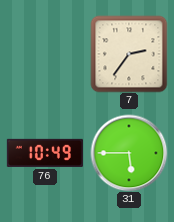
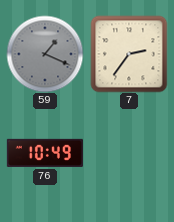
59: none -> 1:19 (45, 54)
31: 5:45 -> none (129, 153)
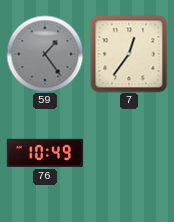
59: 1:19 -> 1:24 (45, 54)
7: 2:36 -> 12:36 (129, 54)
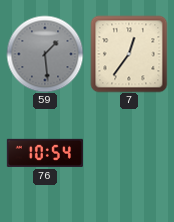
59: 1:24 -> 1:29 (45, 54)
76: 10:49 -> 10:54 (45, 153)
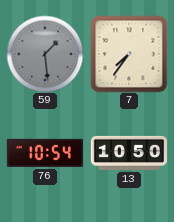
7: 12:36 -> 7:36 (129, 54)
13: none -> 10:50 (128, 153)
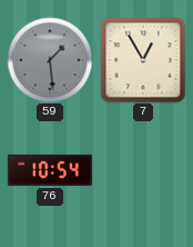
7: 7:36 -> 12:55 (143, 60)
13: 10:50 -> none (128, 153)
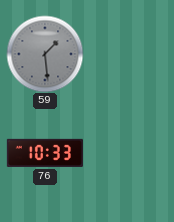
7: 12:55 -> none (143, 60)
76: 10:54 -> 10:33 (45, 153)
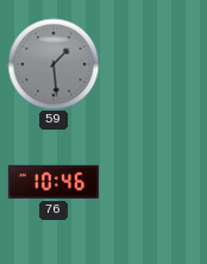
76: 10:33 -> 10:46 (54, 182)
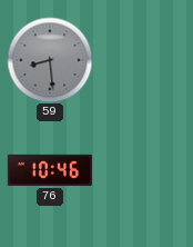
59: 1:29 -> 8:29 (50, 60)
